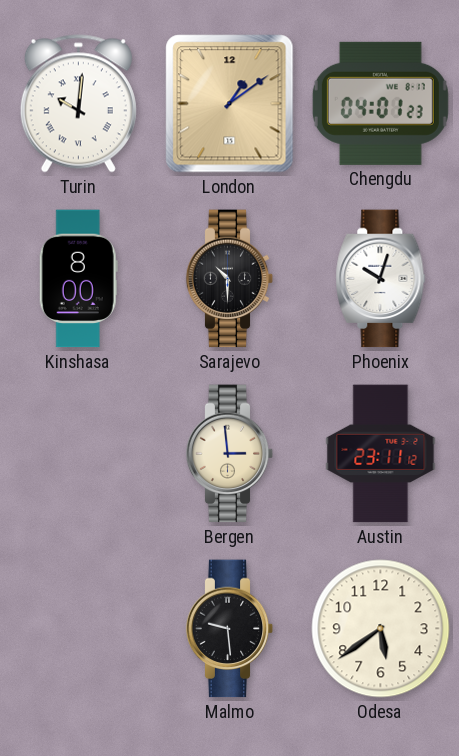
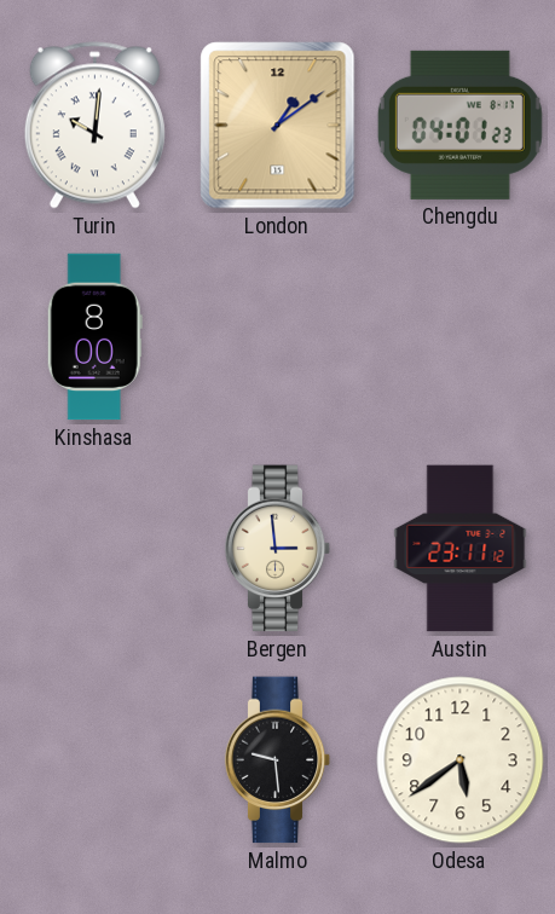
Sarajevo: 10:30 -> none (230, 279)
Phoenix: 10:03 -> none (381, 279)
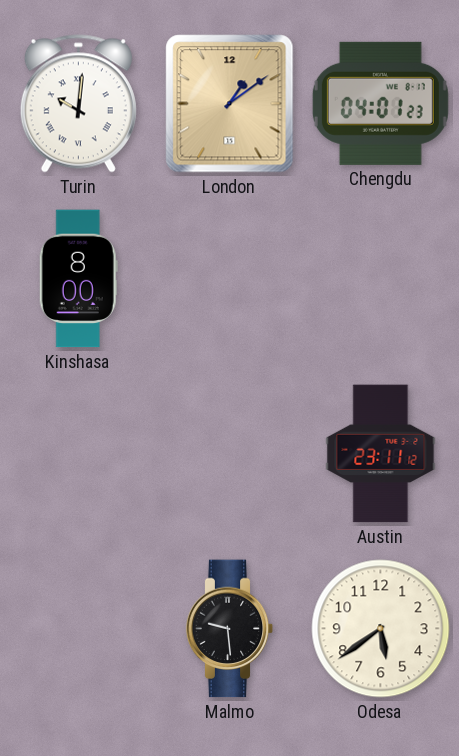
Bergen: 2:59 -> none (278, 549)
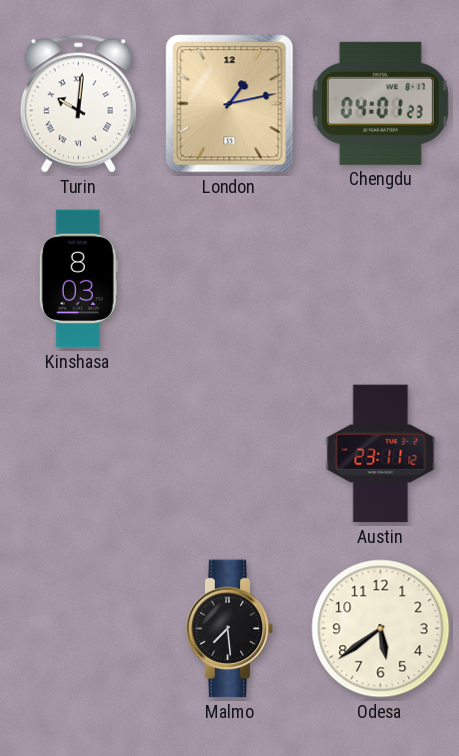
London: 1:09 -> 1:13 (230, 104)
Kinshasa: 8:00 -> 8:03 (78, 279)
Malmo: 9:29 -> 7:29 (230, 629)
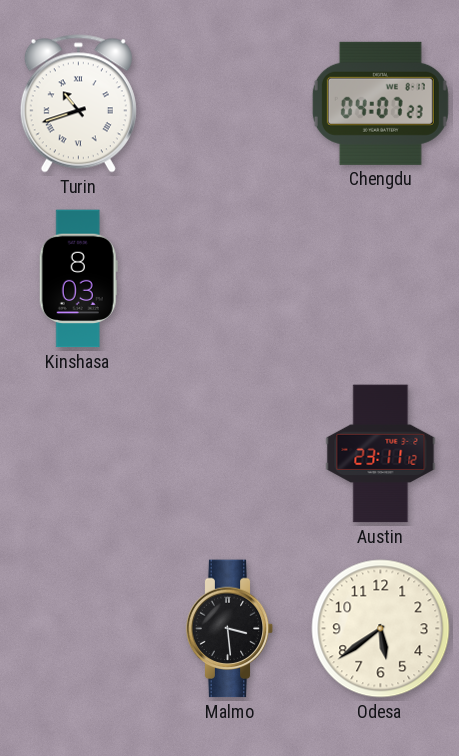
Turin: 10:01 -> 10:42 (78, 104)
London: 1:13 -> none (230, 104)
Chengdu: 04:01 -> 04:07 (380, 103)
Malmo: 7:29 -> 3:29 (230, 629)
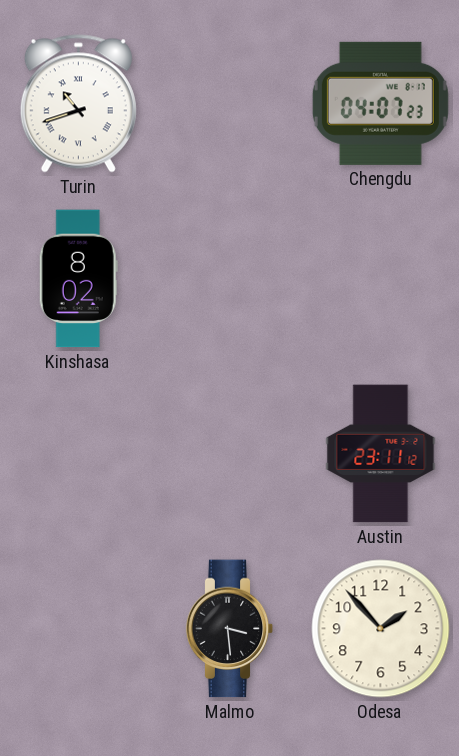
Kinshasa: 8:03 -> 8:02 (78, 279)
Odesa: 5:39 -> 1:53 (381, 629)
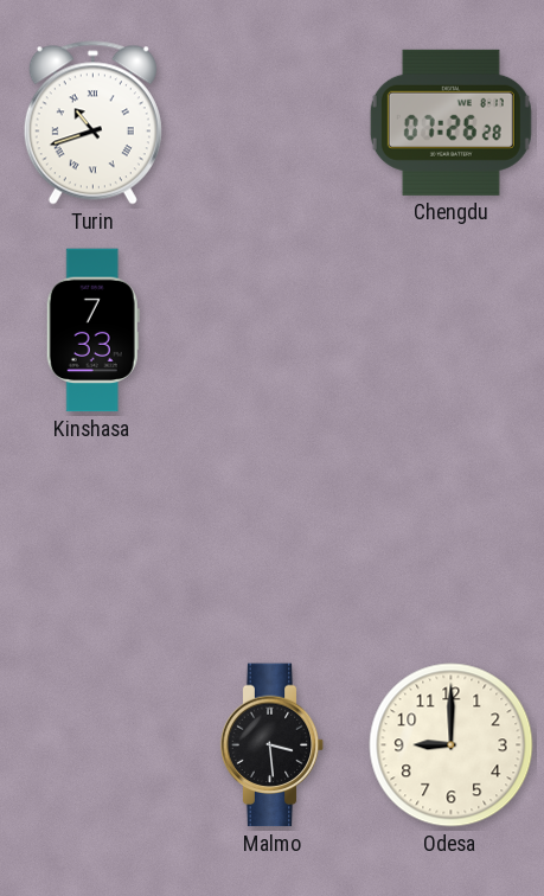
Chengdu: 04:07 -> 07:26 (450, 122)
Kinshasa: 8:02 -> 7:33 (92, 331)
Austin: 23:11 -> none (381, 454)
Odesa: 1:53 -> 9:00 (452, 745)
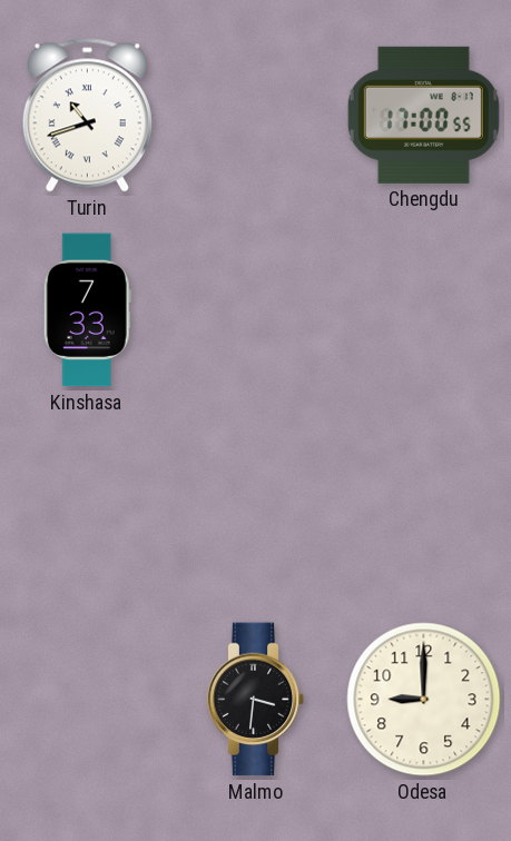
Chengdu: 07:26 -> 17:00 (423, 115)
Malmo: 3:29 -> 3:31 (256, 700)
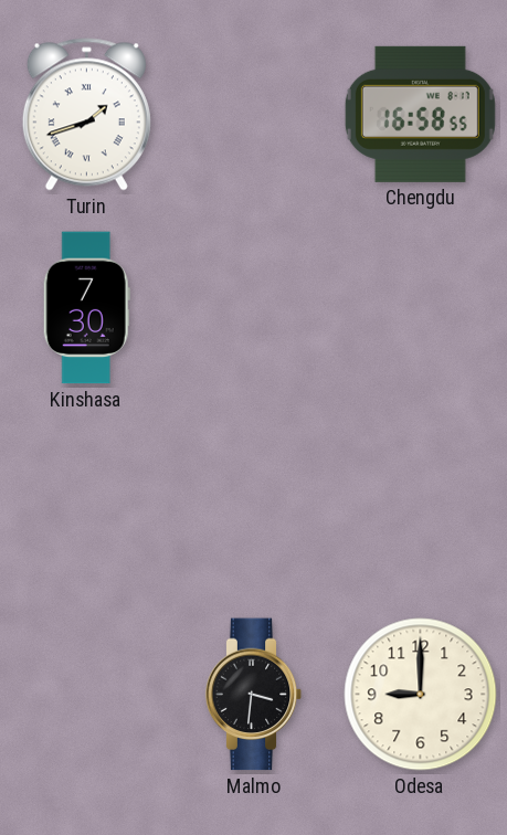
Turin: 10:42 -> 1:42 (86, 115)
Chengdu: 17:00 -> 16:58 (420, 114)
Kinshasa: 7:33 -> 7:30 (86, 308)
